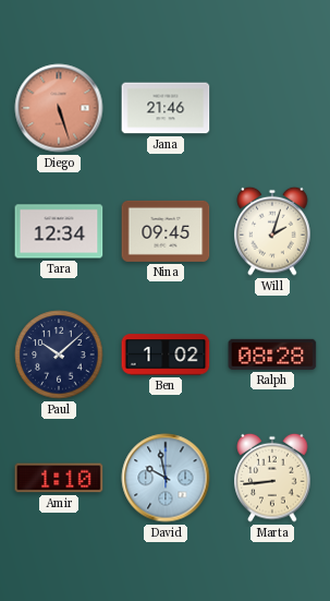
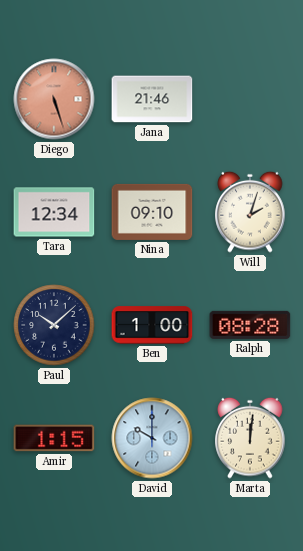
Nina: 09:45 -> 09:10 (152, 212)
Ben: 1:02 -> 1:00 (152, 325)
Amir: 1:10 -> 1:15 (54, 438)
David: 9:58 -> 10:00 (152, 438)
Marta: 8:44 -> 12:01 (250, 438)
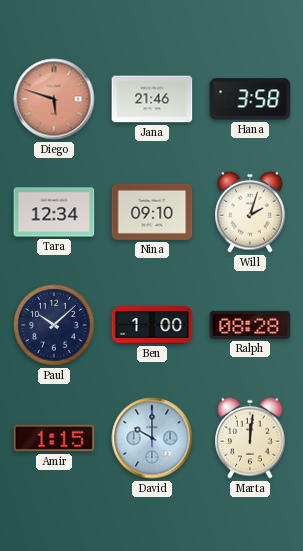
Diego: 5:27 -> 5:48 (54, 99)
Hana: none -> 3:58 (250, 99)
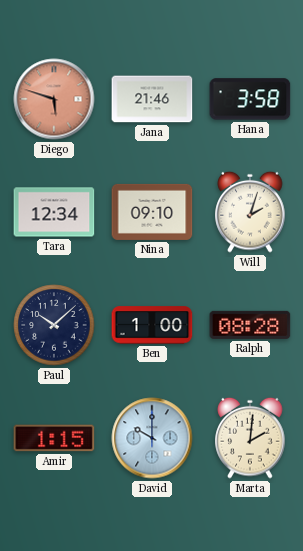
Marta: 12:01 -> 2:01 (250, 438)
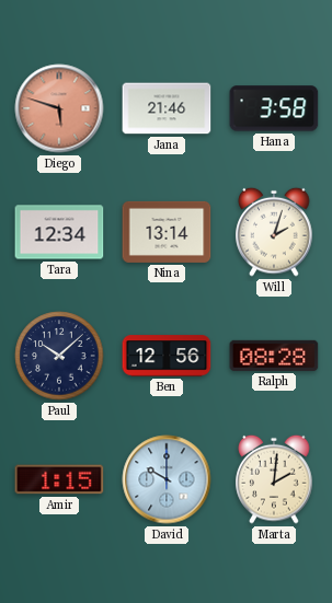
Nina: 09:10 -> 13:14 (167, 232)
Ben: 1:00 -> 12:56 (167, 356)
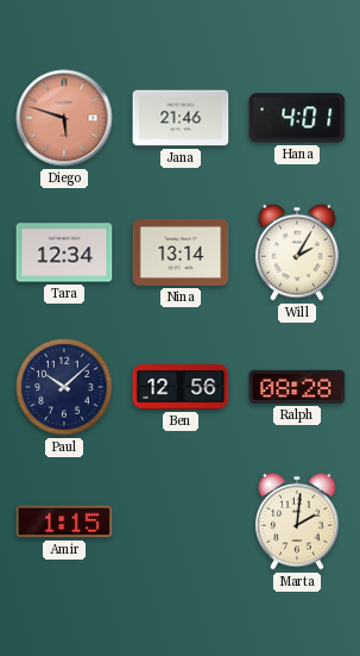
Hana: 3:58 -> 4:01 (297, 118)
Will: 2:03 -> 2:05 (297, 252)
David: 10:00 -> none (167, 479)
